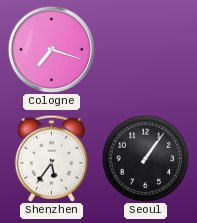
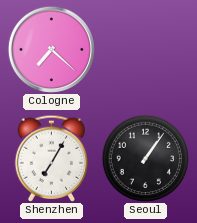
Cologne: 7:18 -> 7:22 (51, 49)
Shenzhen: 5:36 -> 7:05 (52, 158)
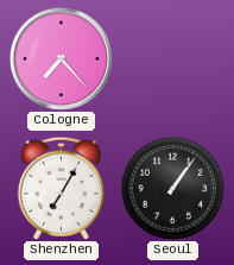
Cologne: 7:22 -> 7:23 (61, 58)
